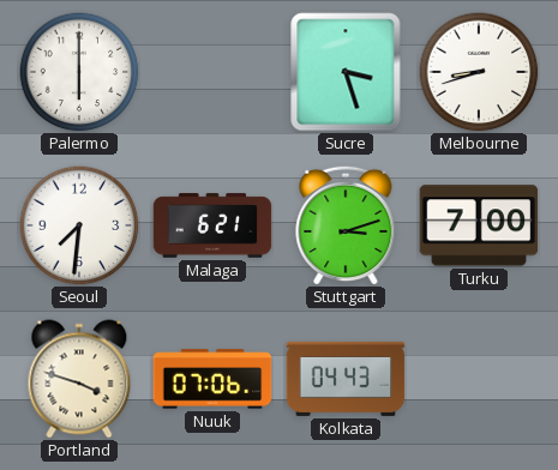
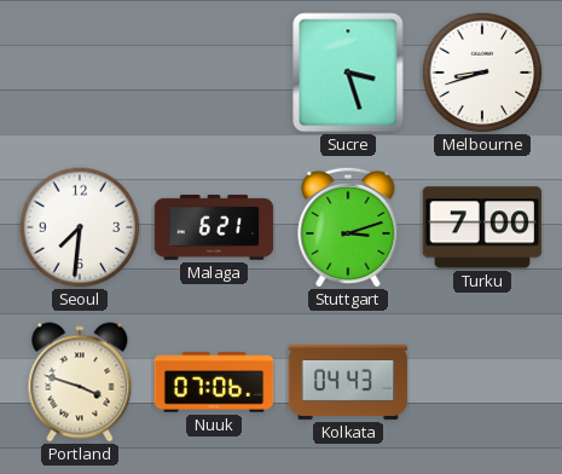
Palermo: 6:00 -> none (79, 72)
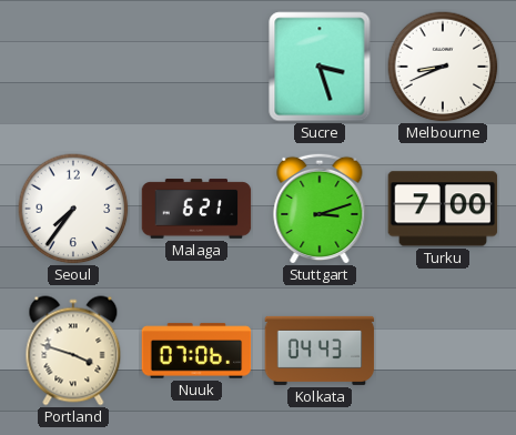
Melbourne: 8:42 -> 8:41 (443, 67)
Seoul: 7:31 -> 7:36 (73, 209)
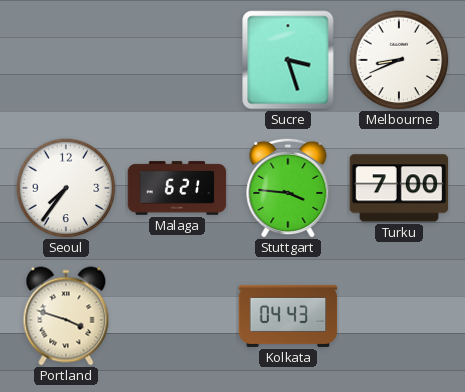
Stuttgart: 3:12 -> 3:46 (288, 188)
Nuuk: 07:06 -> none (196, 351)
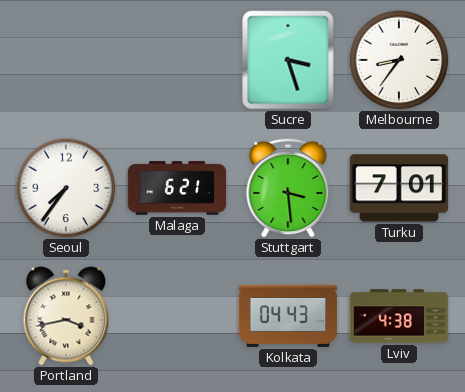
Melbourne: 8:41 -> 8:36 (399, 60)
Stuttgart: 3:46 -> 3:29 (288, 188)
Turku: 7:00 -> 7:01 (399, 188)
Portland: 3:48 -> 3:43 (66, 316)
Lviv: none -> 4:38 (399, 316)
